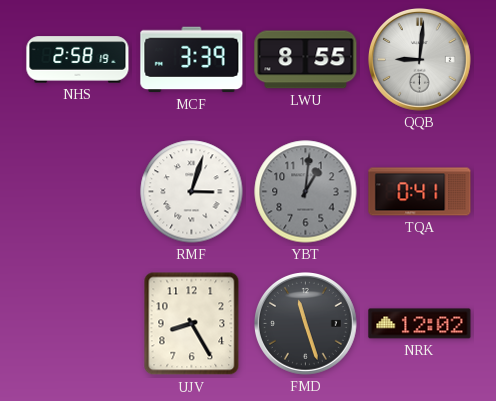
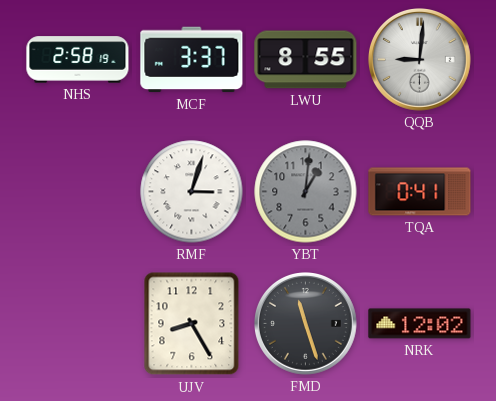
MCF: 3:39 -> 3:37 (192, 60)
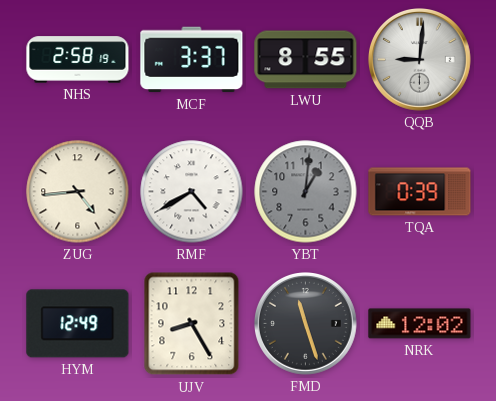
ZUG: none -> 4:44 (78, 192)
RMF: 3:03 -> 4:40 (192, 192)
TQA: 0:41 -> 0:39 (420, 192)
HYM: none -> 12:49 (78, 324)
